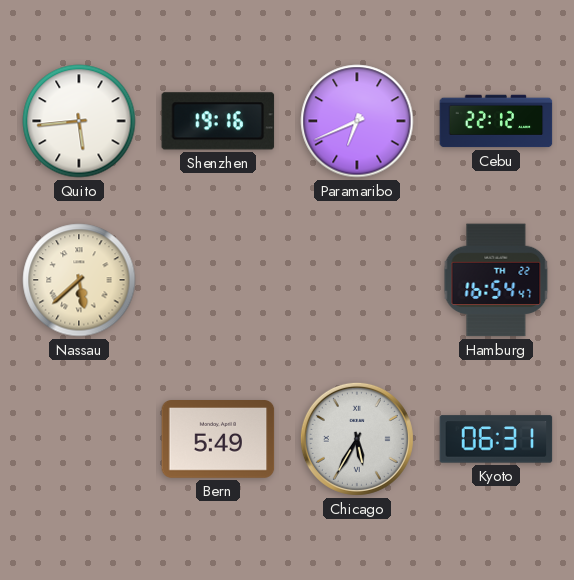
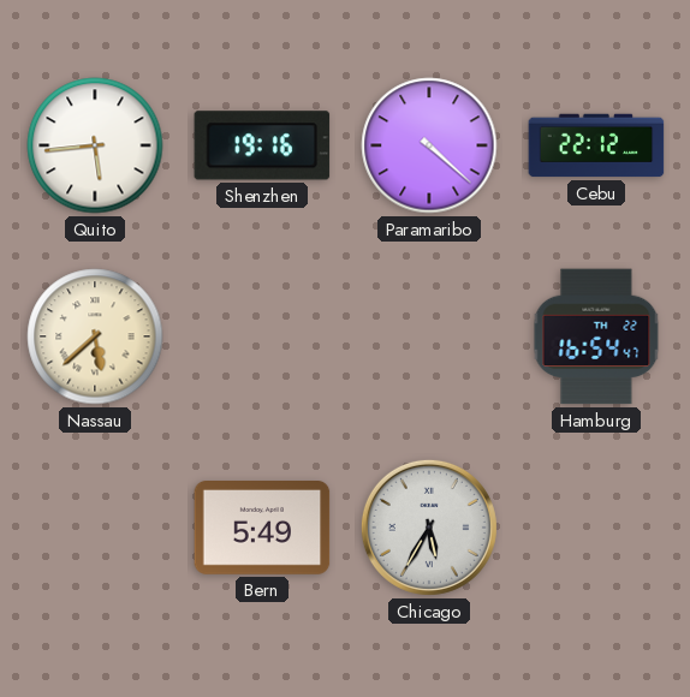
Paramaribo: 6:41 -> 4:22 (429, 145)
Kyoto: 06:31 -> none (496, 439)
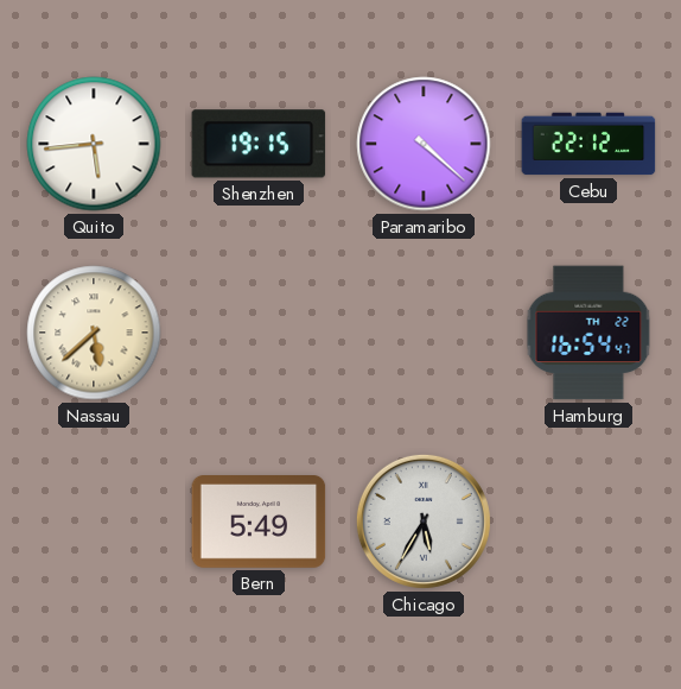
Shenzhen: 19:16 -> 19:15 (259, 144)
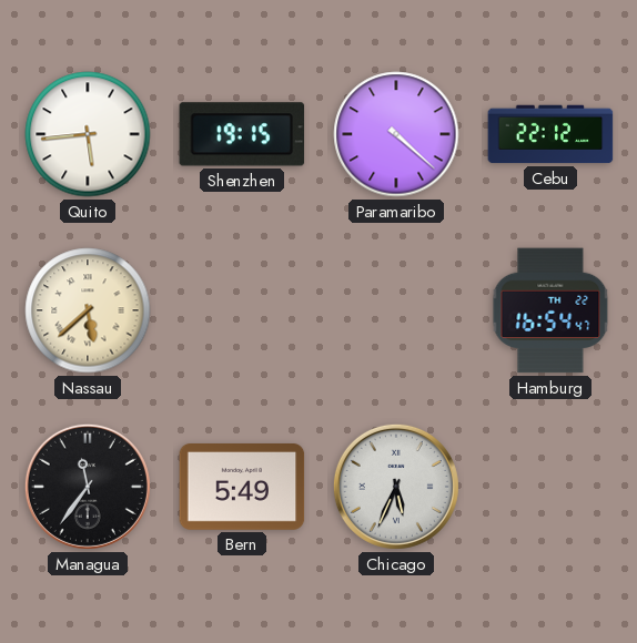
Managua: none -> 11:36 (88, 487)
Chicago: 5:35 -> 5:34 (396, 487)
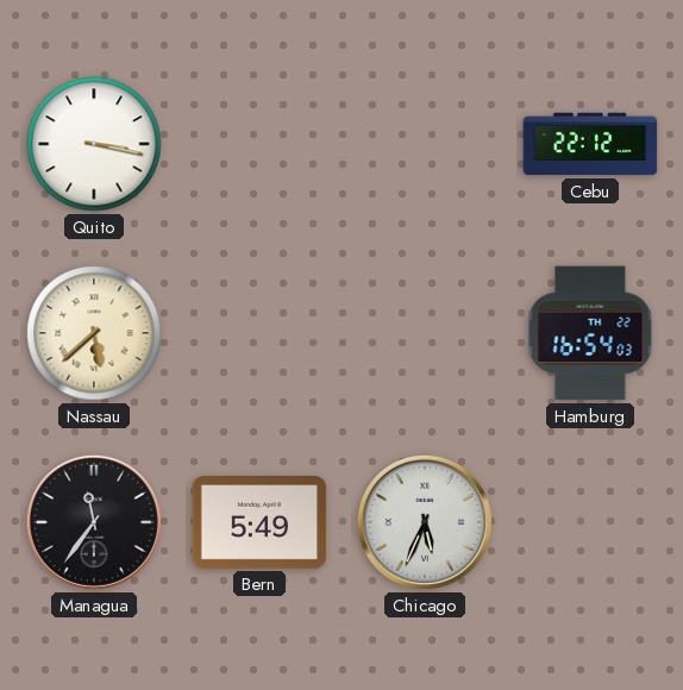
Quito: 5:44 -> 3:17 (94, 144)
Shenzhen: 19:15 -> none (242, 134)
Paramaribo: 4:22 -> none (396, 134)
Hamburg: 16:54:47 -> 16:54:03 (590, 333)
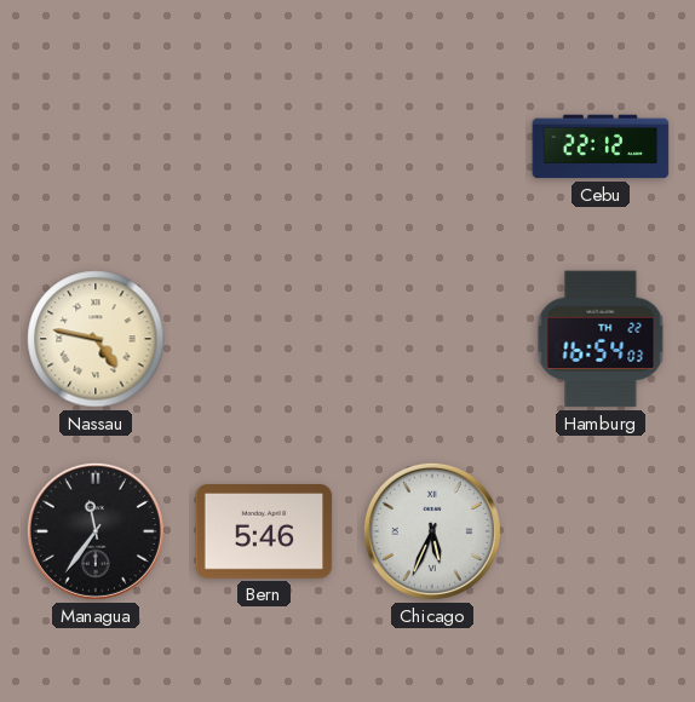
Quito: 3:17 -> none (94, 144)
Nassau: 5:38 -> 4:47 (96, 339)
Bern: 5:49 -> 5:46 (264, 533)
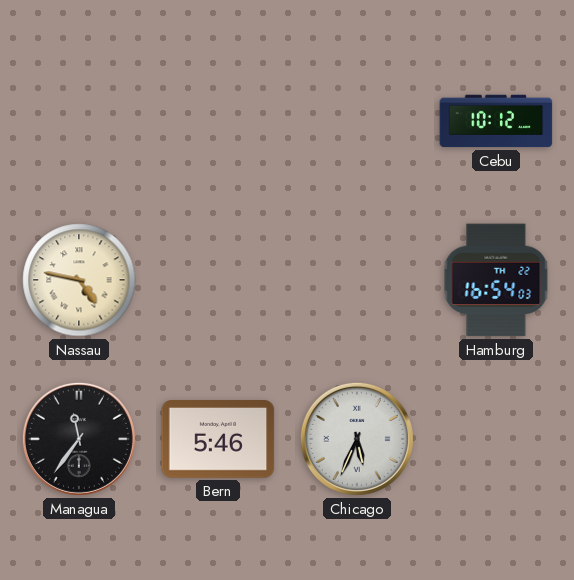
Cebu: 22:12 -> 10:12 (496, 121)
